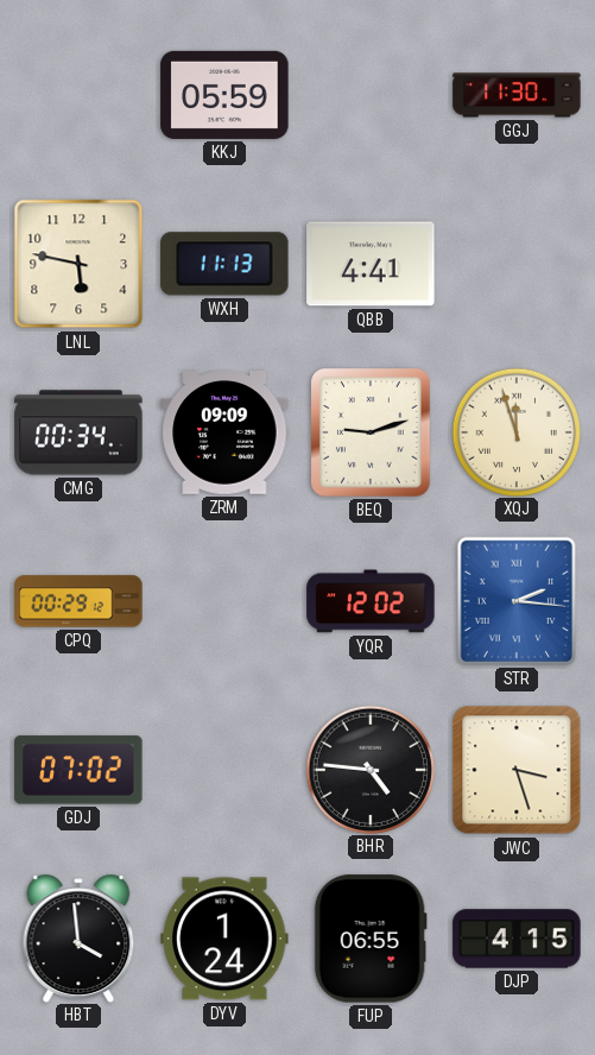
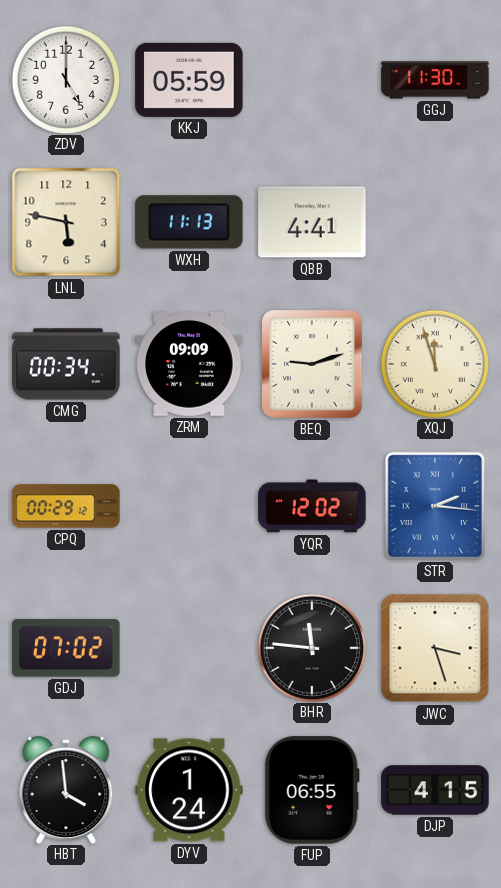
ZDV: none -> 5:00 (65, 79)
BHR: 4:46 -> 11:46 (311, 647)
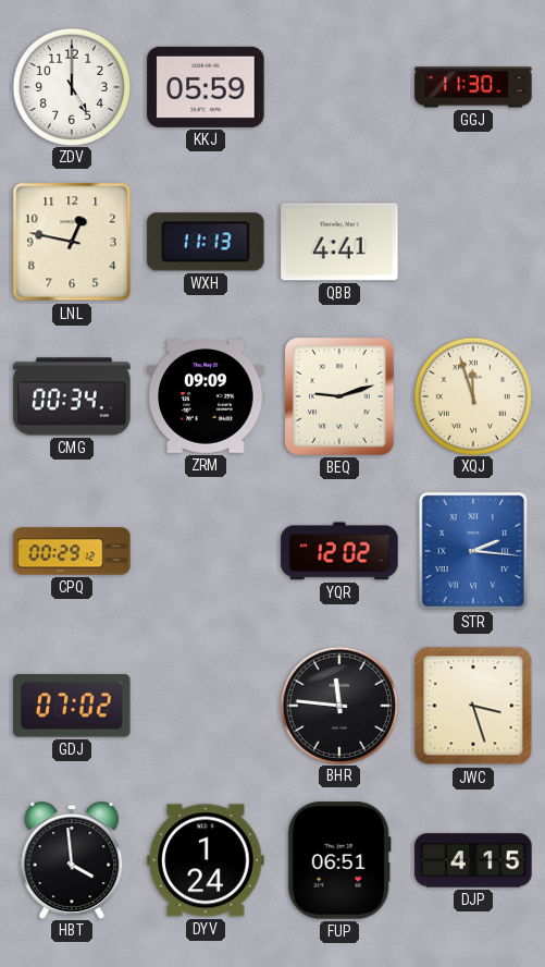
LNL: 5:47 -> 12:47 (72, 242)
FUP: 06:55 -> 06:51 (339, 860)
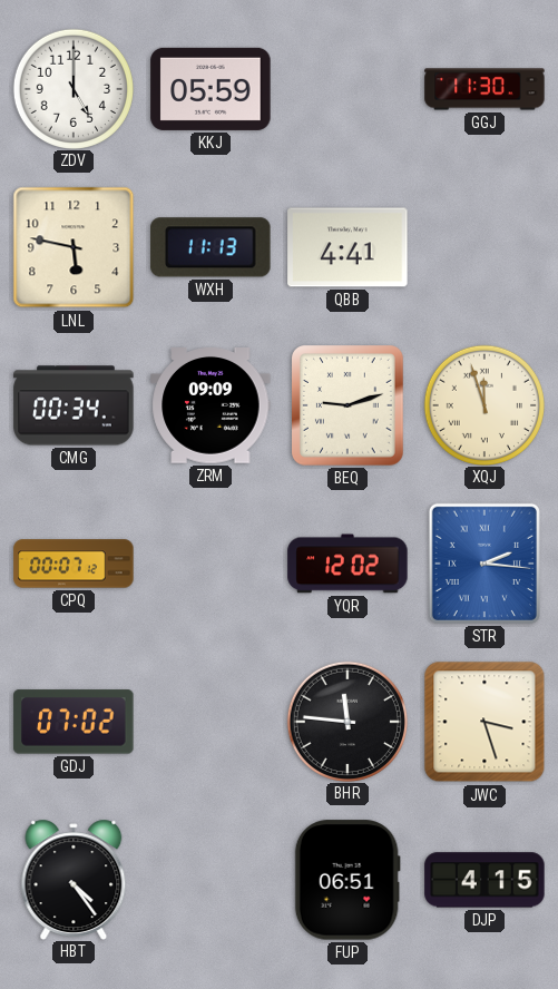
LNL: 12:47 -> 5:47 (74, 247)
CPQ: 00:29 -> 00:07 (74, 564)
HBT: 3:59 -> 4:24 (74, 879)
DYV: 1:24 -> none (206, 860)
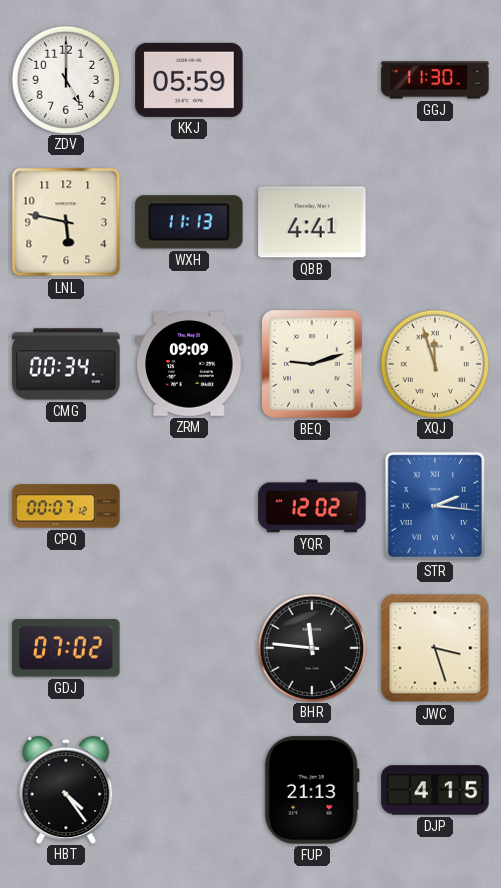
FUP: 06:51 -> 21:13 (312, 790)
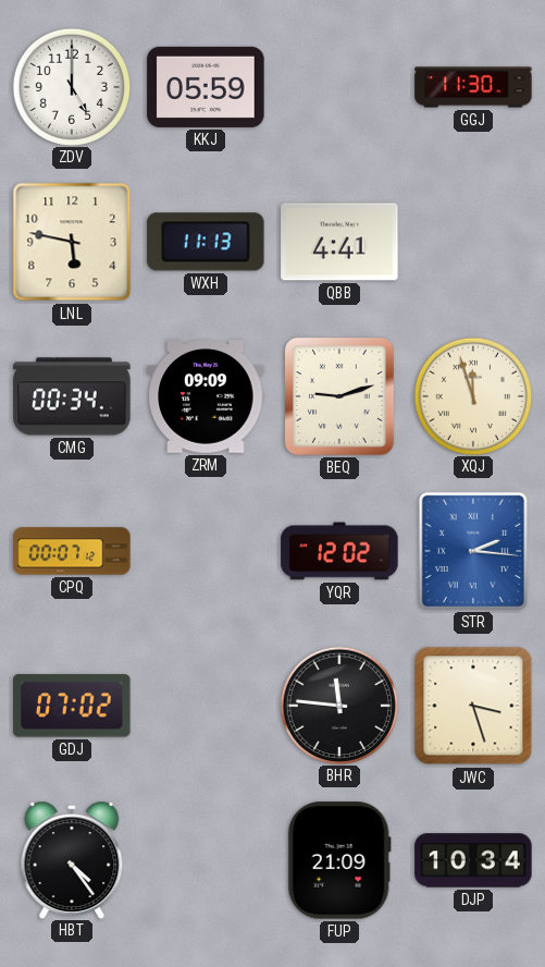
FUP: 21:13 -> 21:09 (339, 860)
DJP: 4:15 -> 10:34 (473, 860)
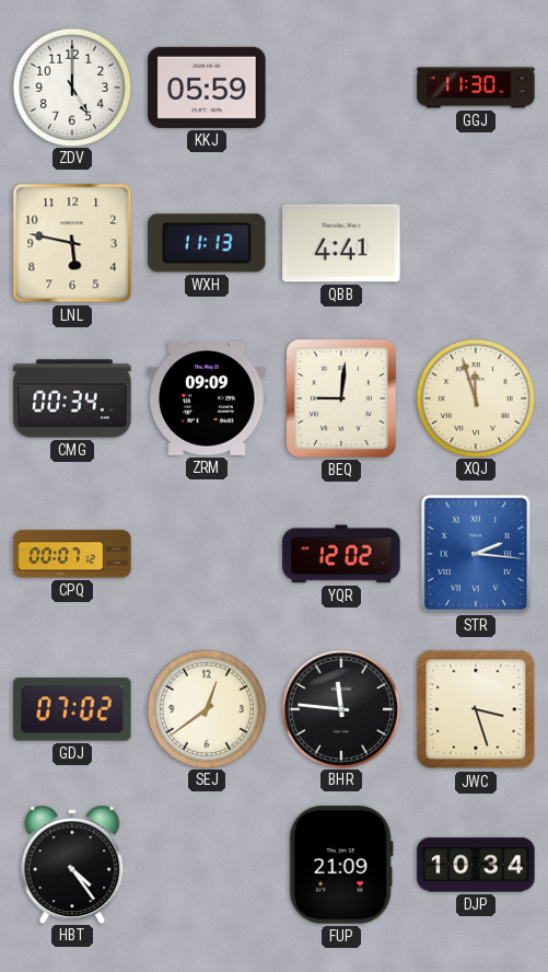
BEQ: 9:12 -> 9:01 (342, 400)
SEJ: none -> 12:39 (206, 708)
